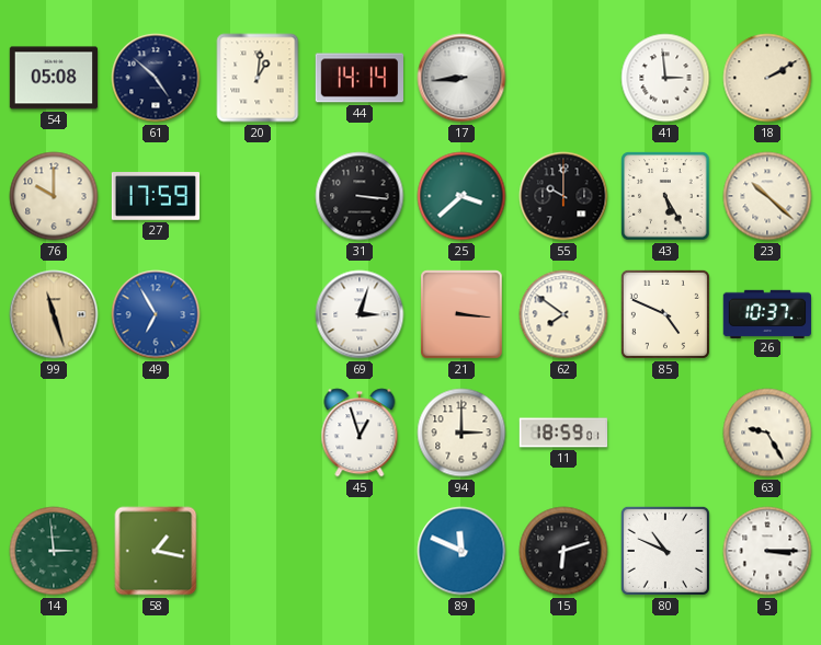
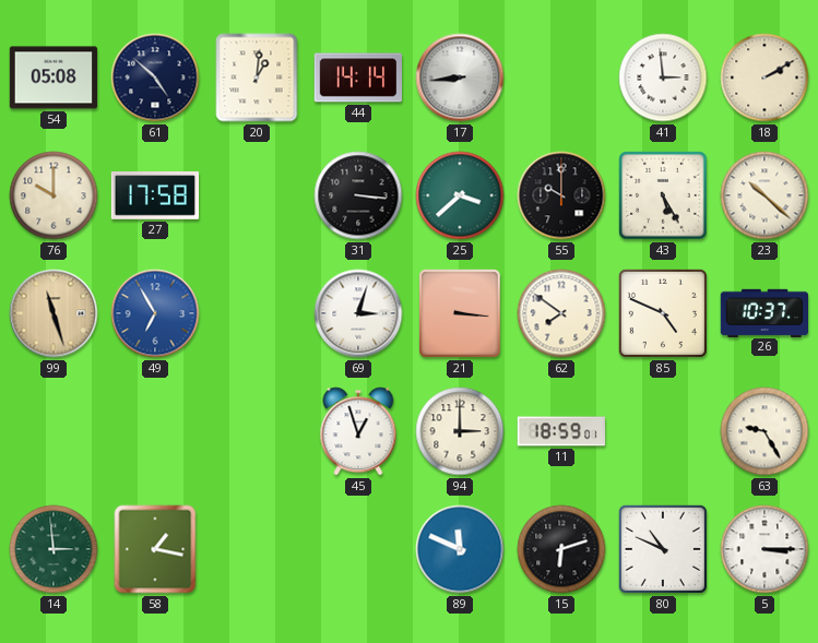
27: 17:59 -> 17:58 (155, 195)
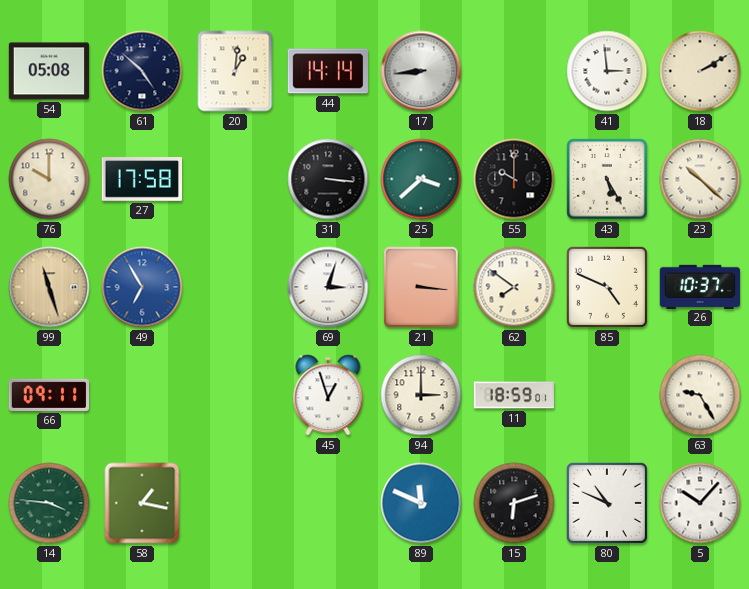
66: none -> 09:11 (48, 395)
14: 2:59 -> 3:46 (49, 503)
5: 3:15 -> 10:07 (700, 503)
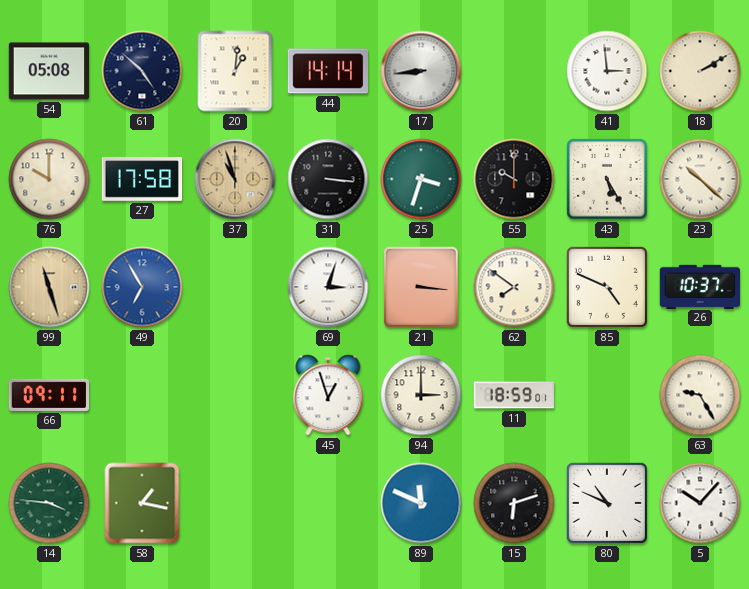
37: none -> 10:57 (235, 179)
25: 3:38 -> 3:33 (421, 179)
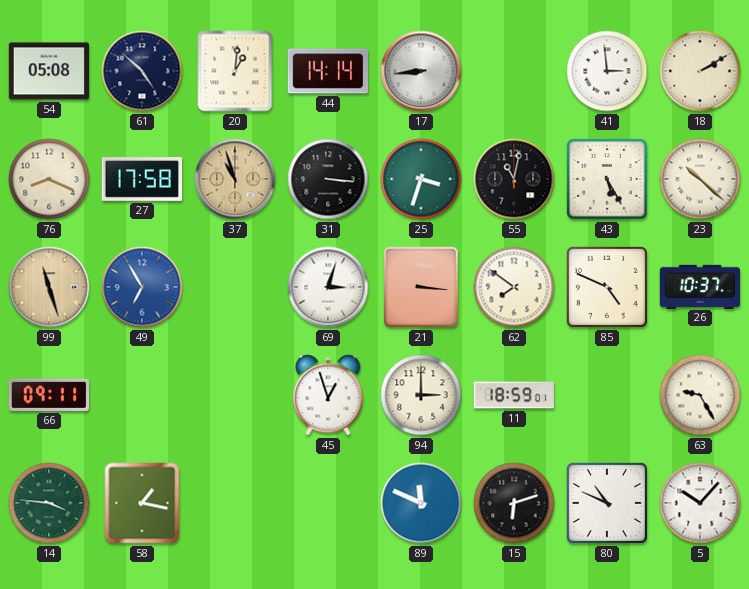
76: 10:00 -> 8:19 (49, 179)
55: 10:00 -> 11:02 (514, 179)
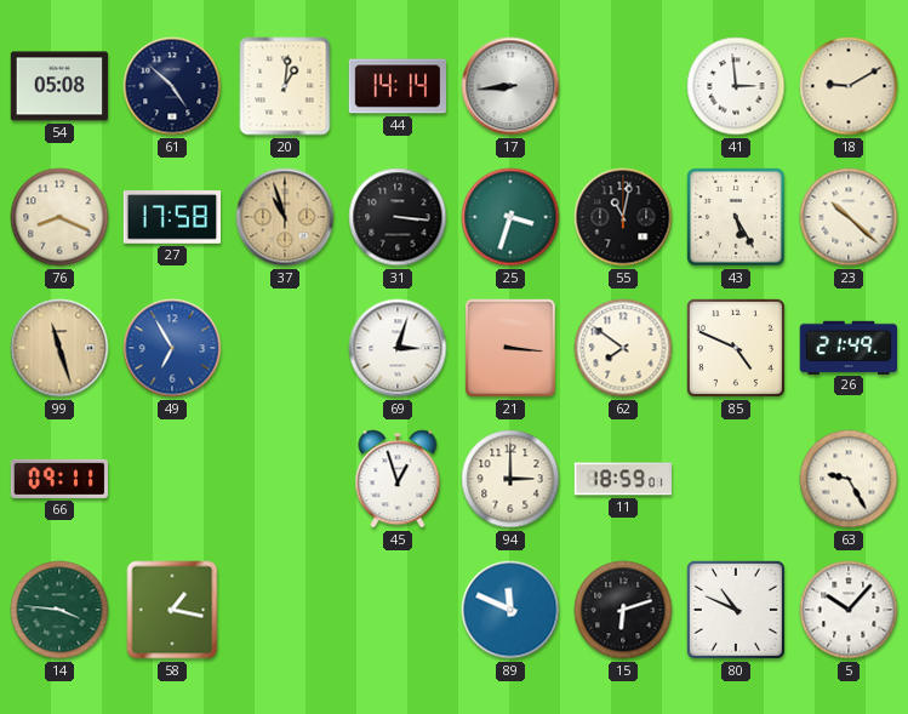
18: 2:10 -> 9:10 (849, 86)
26: 10:37 -> 21:49 (847, 347)
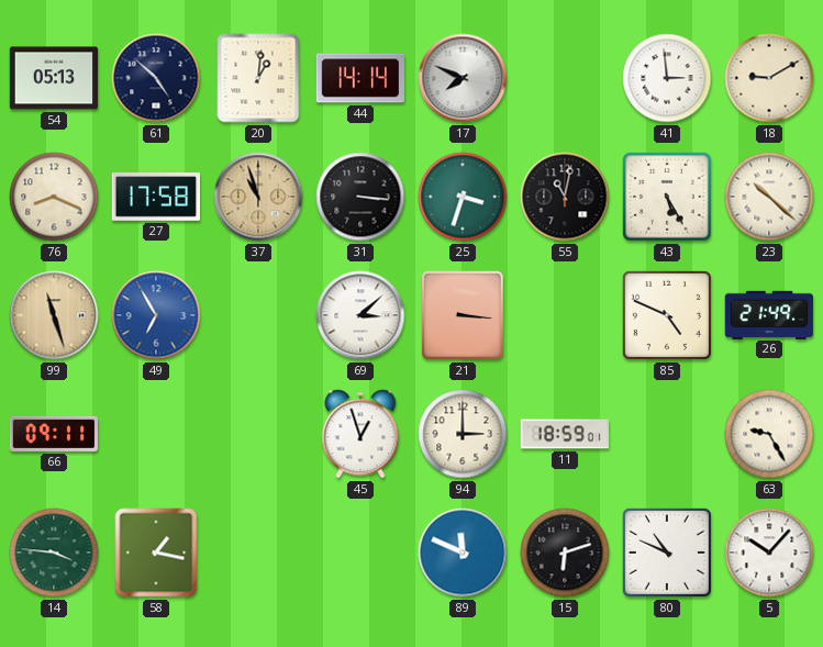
54: 05:08 -> 05:13 (54, 78)
17: 8:44 -> 7:49 (463, 78)
69: 3:03 -> 3:08 (360, 315)
62: 7:51 -> none (623, 348)
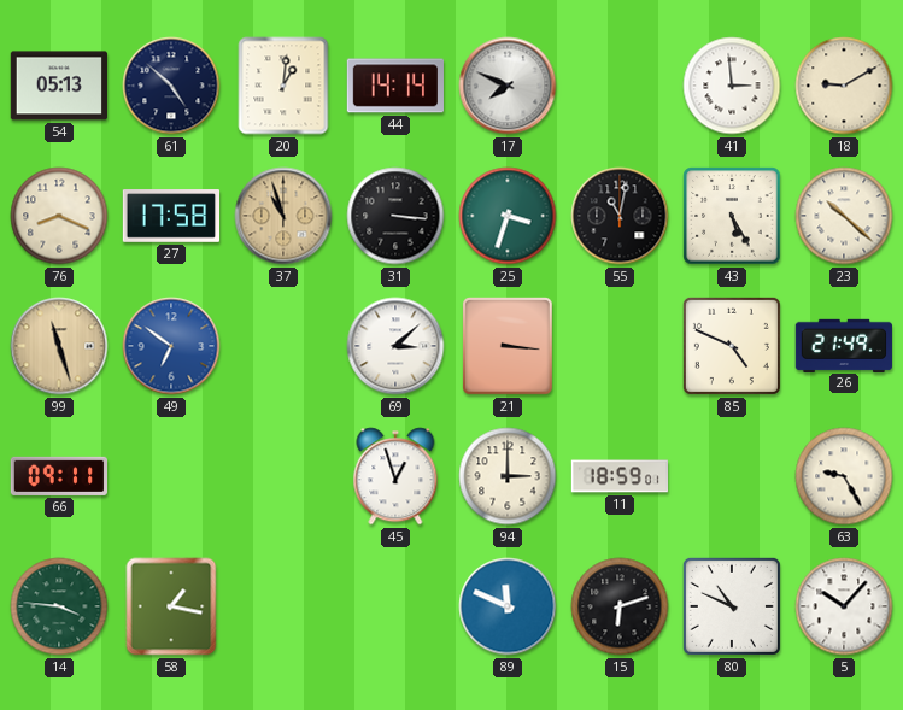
49: 6:55 -> 6:51 (171, 346)
